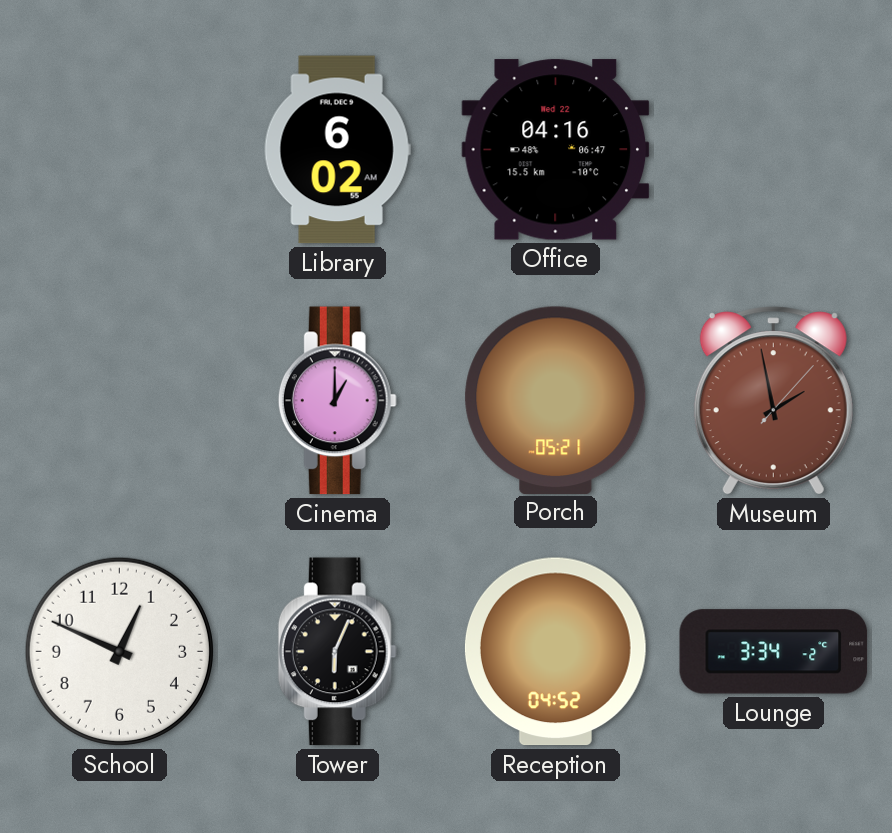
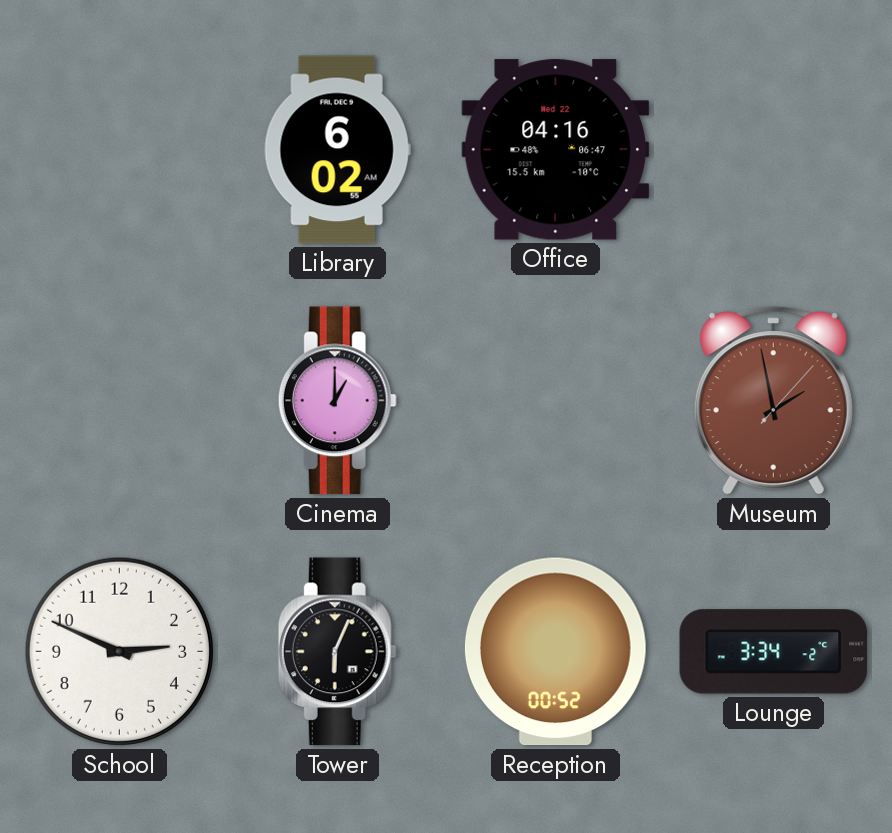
Porch: 05:21 -> none (556, 400)
School: 12:49 -> 2:49 (119, 651)
Reception: 04:52 -> 00:52 (555, 652)
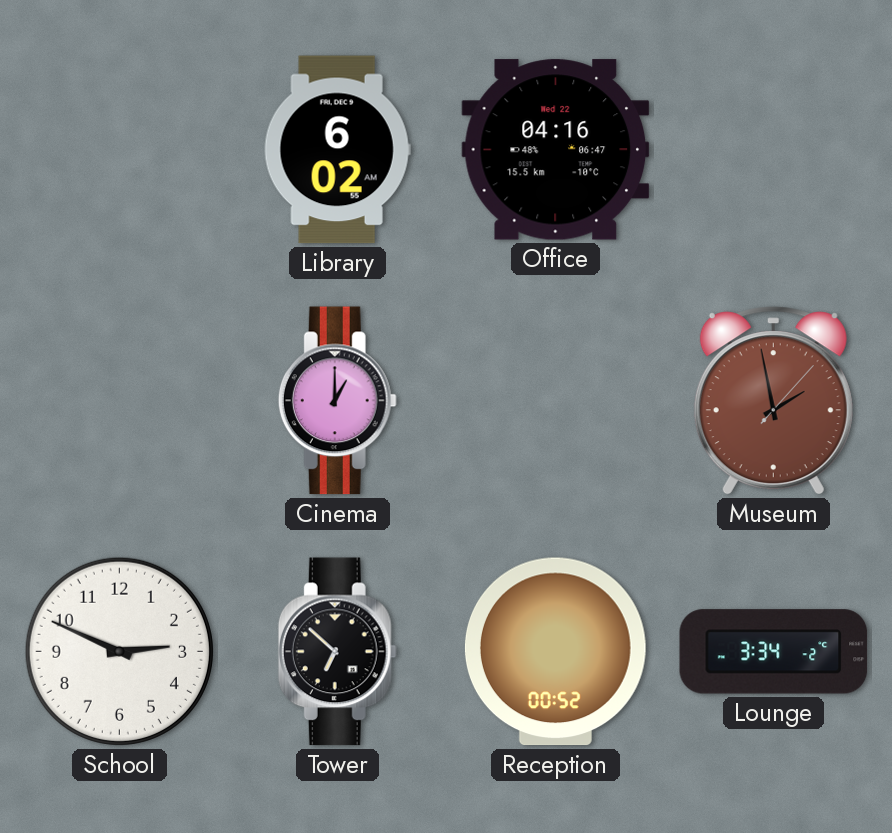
Tower: 6:04 -> 6:52 (337, 652)
